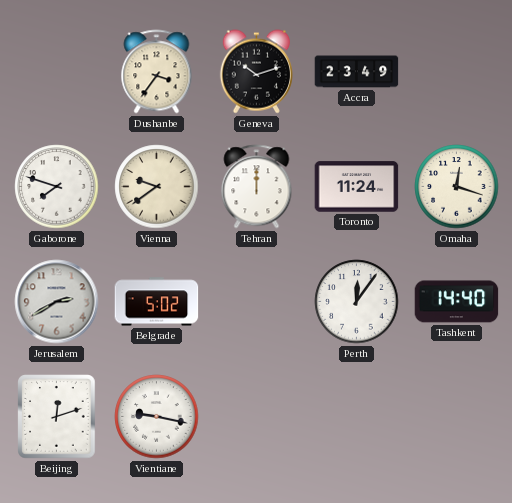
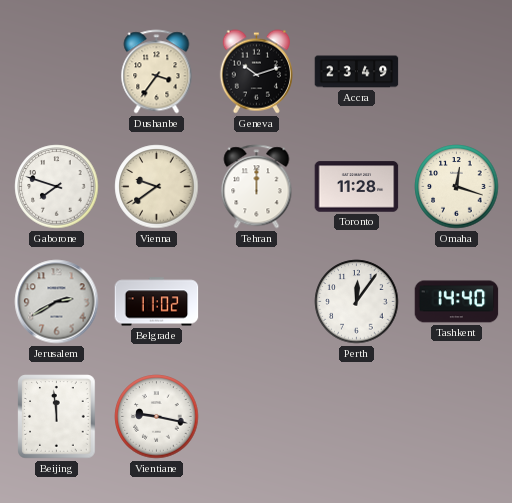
Toronto: 11:24 -> 11:28 (357, 187)
Belgrade: 5:02 -> 11:02 (157, 302)
Beijing: 12:12 -> 11:59 (57, 417)
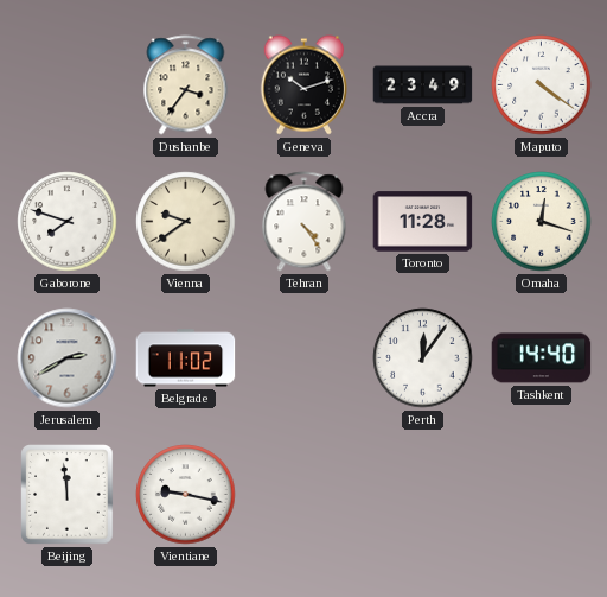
Maputo: none -> 4:21 (542, 85)
Tehran: 12:00 -> 4:24 (305, 222)
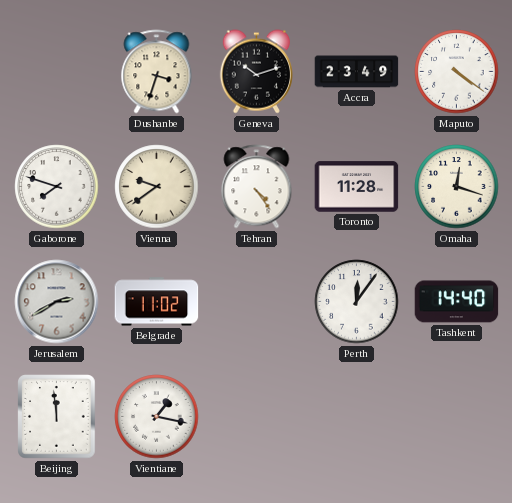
Dushanbe: 3:36 -> 3:33 (157, 72)
Vientiane: 9:17 -> 1:17 (157, 417)
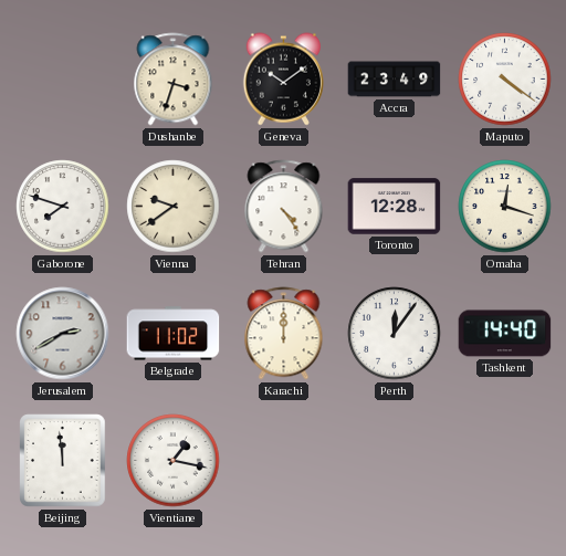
Geneva: 10:12 -> 10:09 (283, 80)
Toronto: 11:28 -> 12:28 (395, 207)
Karachi: none -> 12:00 (284, 334)
